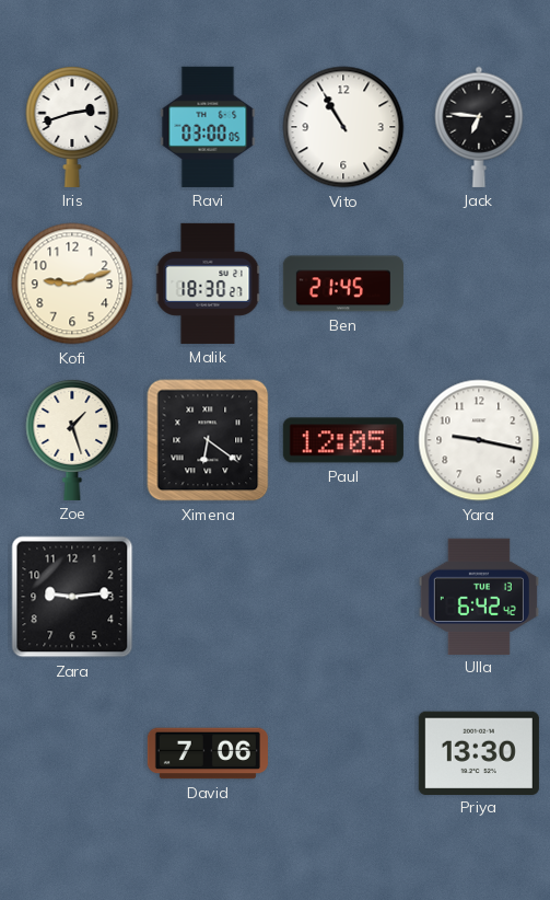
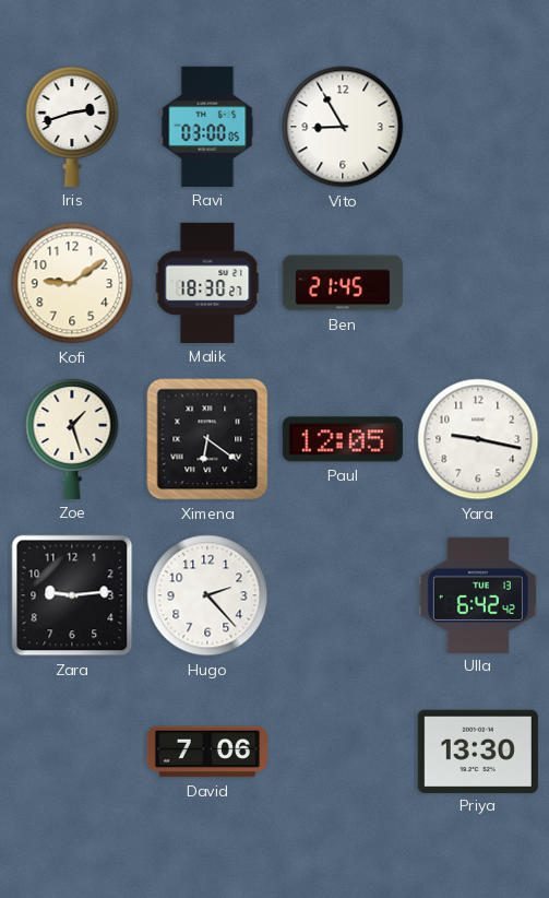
Vito: 10:55 -> 8:55 (343, 127)
Jack: 6:46 -> none (479, 127)
Kofi: 9:12 -> 9:09 (72, 283)
Hugo: none -> 2:23 (207, 595)
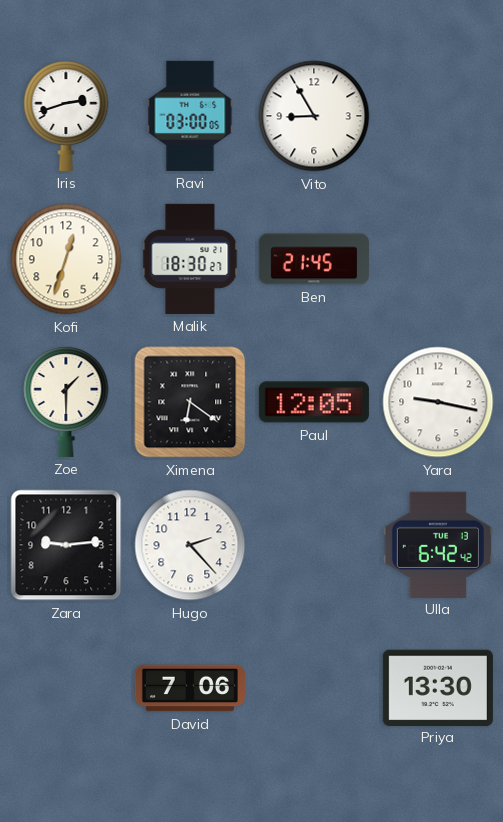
Kofi: 9:09 -> 12:33 (66, 259)
Zoe: 1:27 -> 1:30 (66, 401)
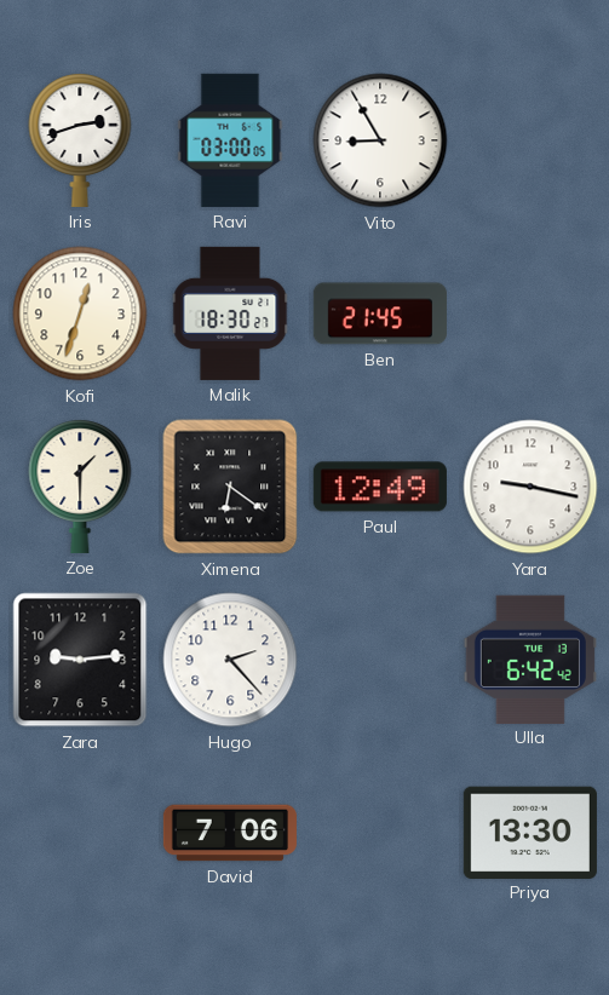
Paul: 12:05 -> 12:49 (380, 487)
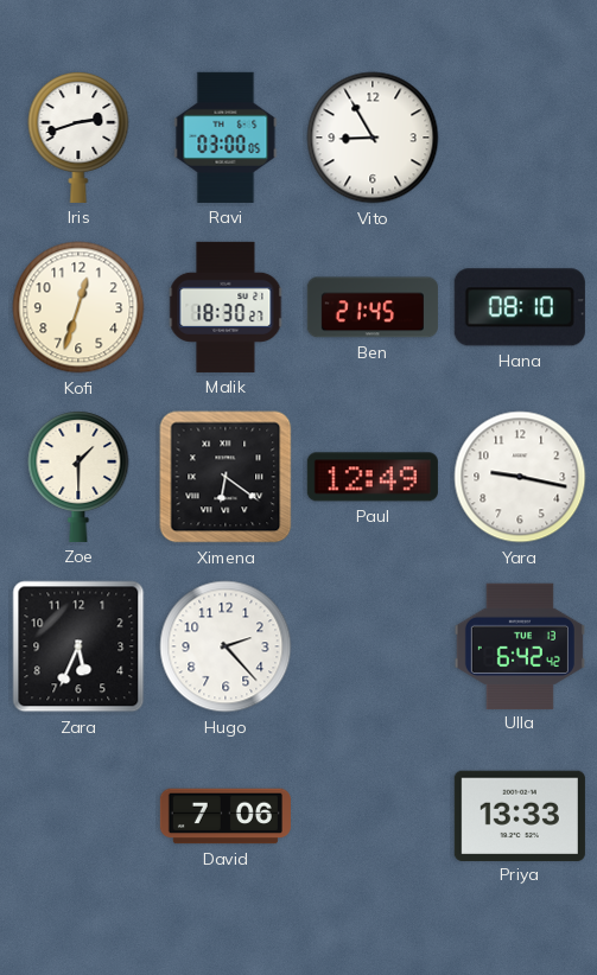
Hana: none -> 08:10 (520, 307)
Zara: 9:14 -> 5:34 (78, 646)
Priya: 13:30 -> 13:33 (520, 815)
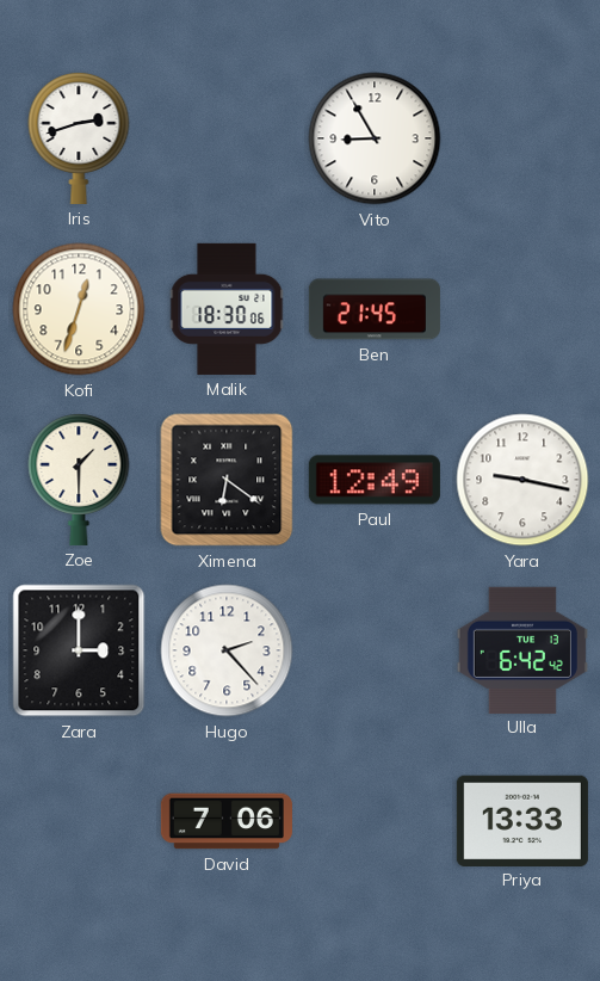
Ravi: 03:00 -> none (226, 138)
Malik: 18:30:27 -> 18:30:06 (227, 309)
Hana: 08:10 -> none (520, 307)
Zara: 5:34 -> 3:00 (79, 650)
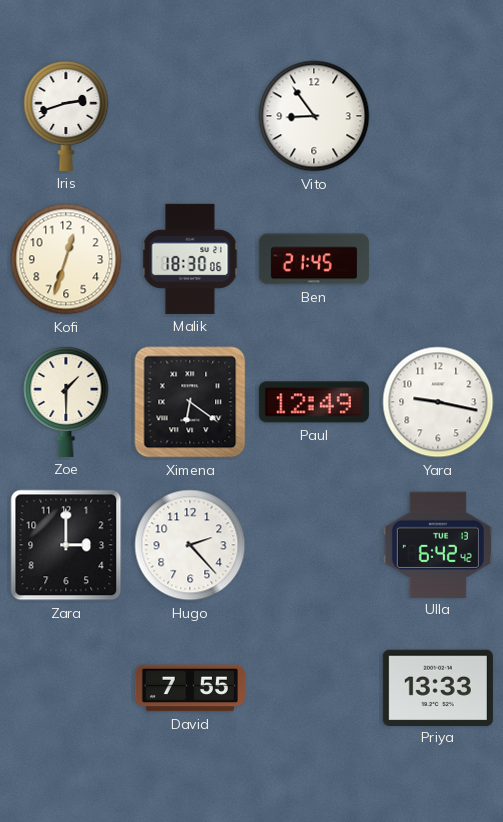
Vito: 8:55 -> 8:54 (314, 116)
David: 7:06 -> 7:55 (190, 688)
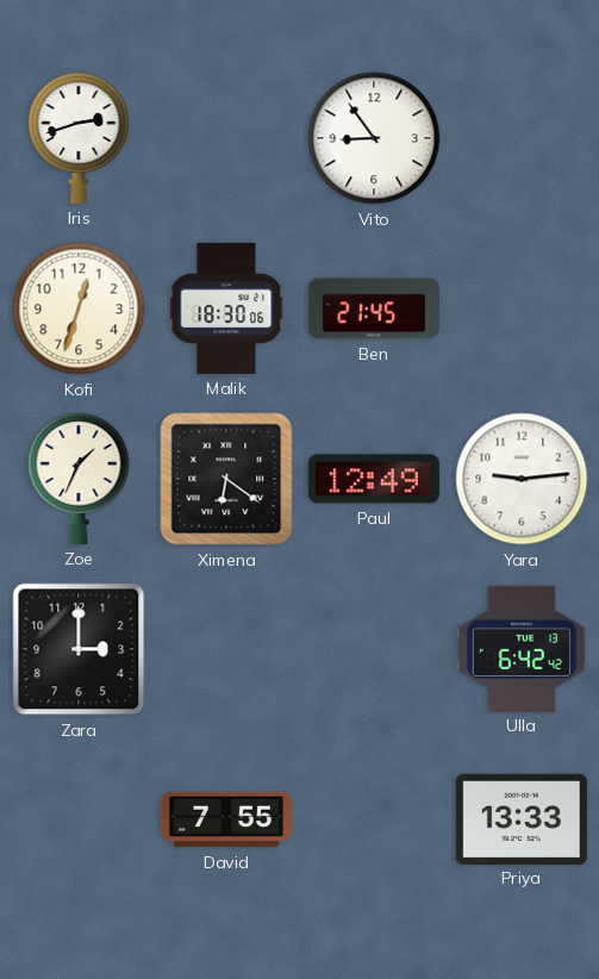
Zoe: 1:30 -> 1:34 (79, 478)
Yara: 9:17 -> 9:14 (522, 479)
Hugo: 2:23 -> none (190, 545)
